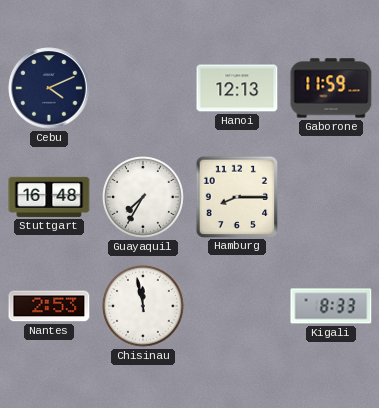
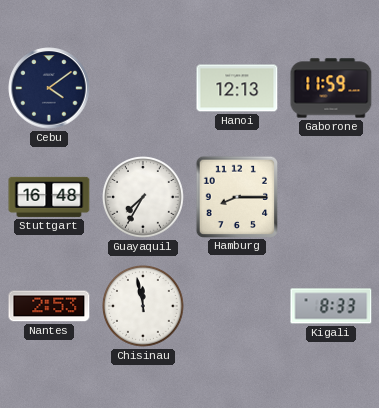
Cebu: 4:11 -> 4:09 (49, 88)
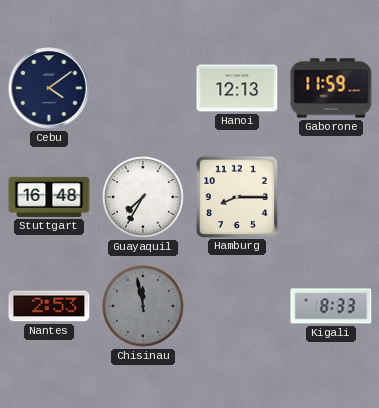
Chisinau dial: white -> grey (144, 307)
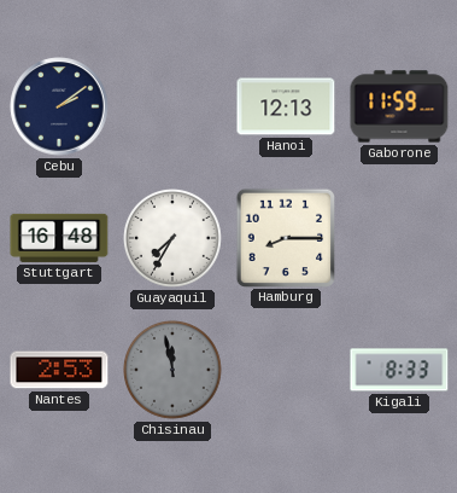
Cebu: 4:09 -> 2:09 (59, 106)
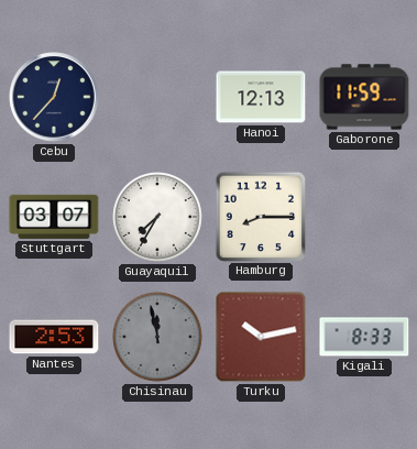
Cebu: 2:09 -> 12:37 (54, 97)
Stuttgart: 16:48 -> 03:07 (54, 217)
Turku: none -> 10:13 (261, 337)
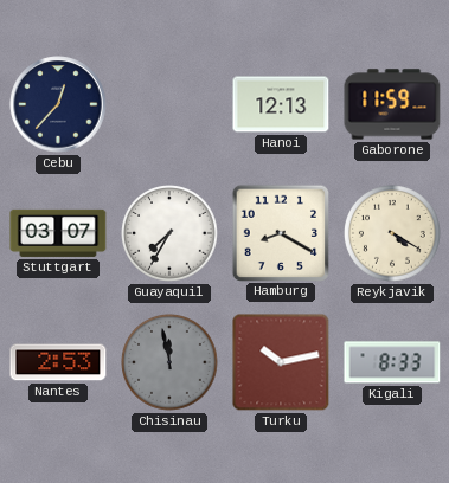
Hamburg: 8:15 -> 8:20 (280, 232)
Reykjavik: none -> 4:20 (393, 234)
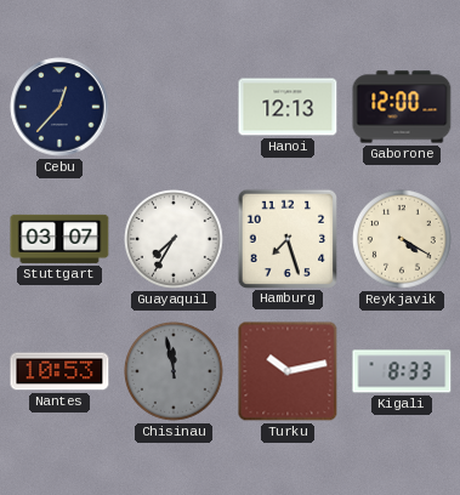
Gaborone: 11:59 -> 12:00 (402, 107)
Hamburg: 8:20 -> 7:27 (286, 238)
Nantes: 2:53 -> 10:53 (59, 371)
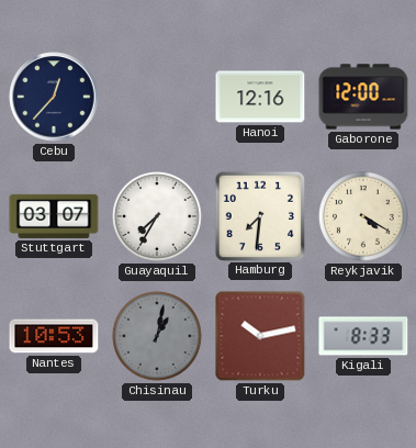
Hanoi: 12:13 -> 12:16 (260, 97)
Hamburg: 7:27 -> 7:31 (259, 215)
Chisinau: 11:58 -> 1:02 (158, 337)
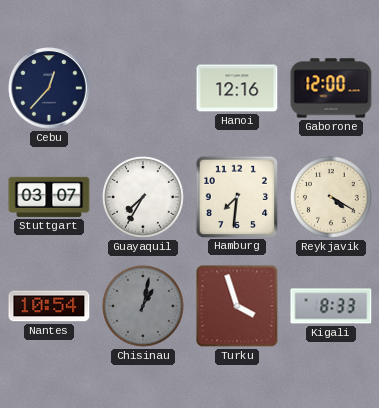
Nantes: 10:53 -> 10:54 (49, 306)
Turku: 10:13 -> 3:57 (237, 306)
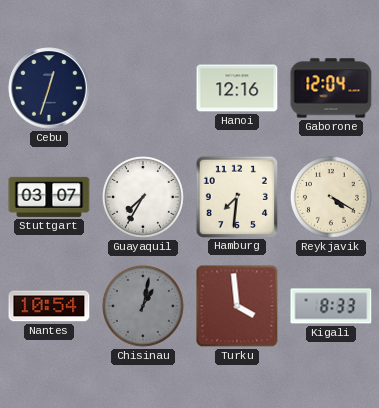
Cebu: 12:37 -> 12:33 (49, 88)
Gaborone: 12:00 -> 12:04 (331, 88)
Turku: 3:57 -> 3:59 (237, 306)
